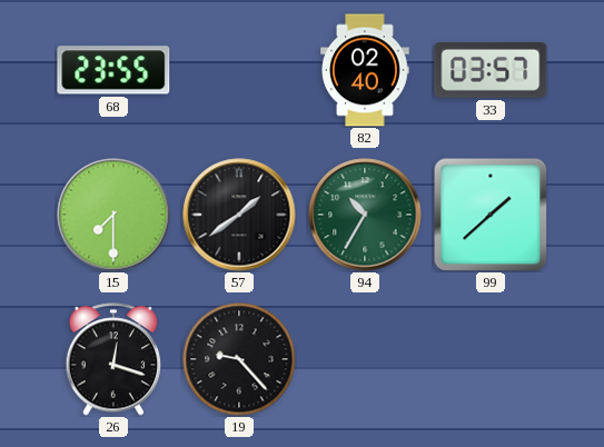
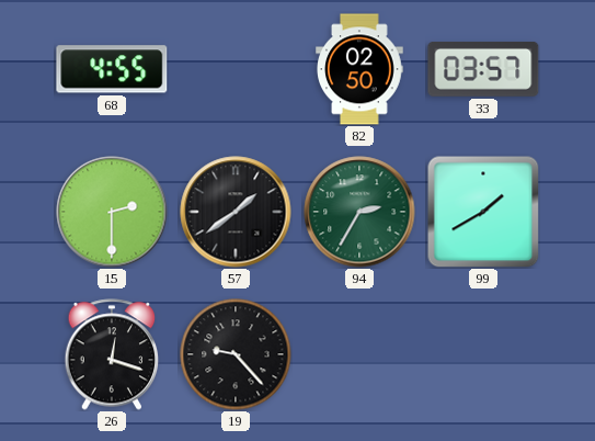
68: 23:55 -> 4:55 (112, 69)
82: 02:40 -> 02:50 (359, 69)
15: 7:30 -> 2:30 (112, 212)
94: 10:35 -> 2:35 (359, 212)
99: 1:38 -> 1:40 (483, 212)
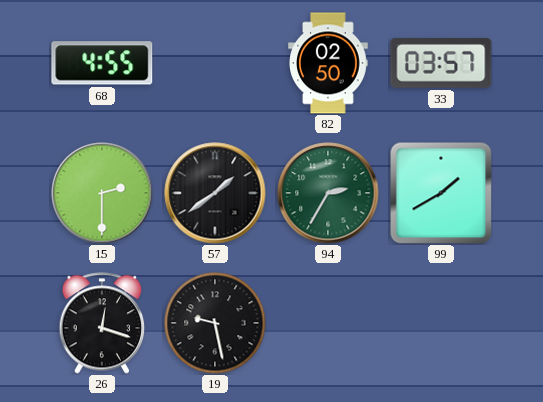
19: 9:23 -> 9:28 (215, 323)
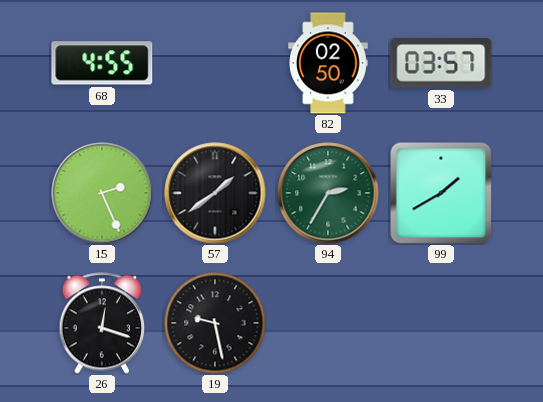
15: 2:30 -> 2:26 (102, 193)
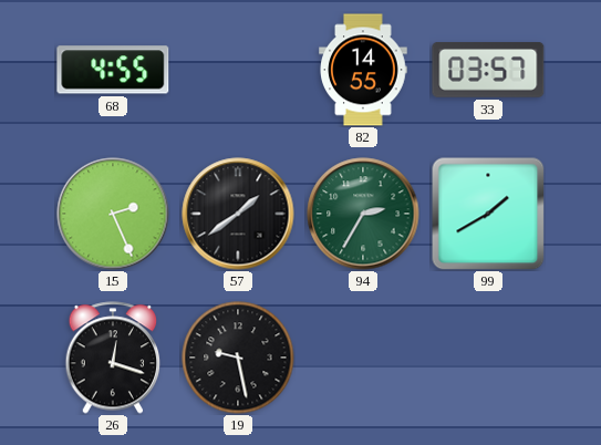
82: 02:50 -> 14:55 (363, 70)
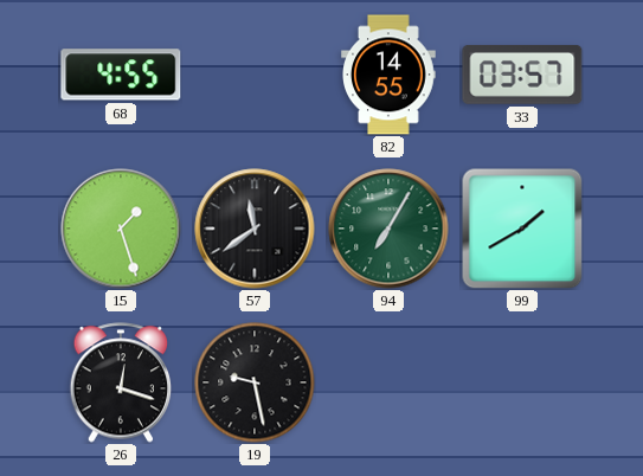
15: 2:26 -> 1:27 (121, 229)
57: 1:39 -> 11:39 (255, 229)
94: 2:35 -> 7:05 (388, 229)
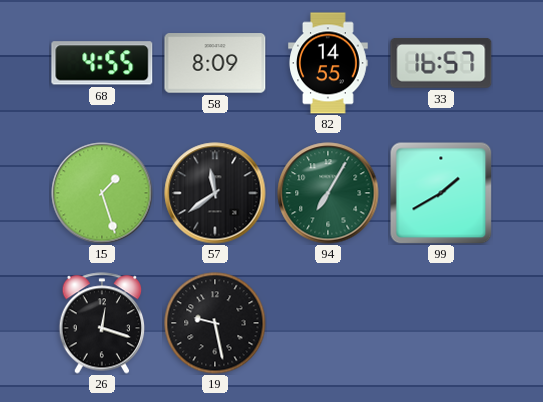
58: none -> 8:09 (215, 63)
33: 03:57 -> 16:57 (441, 64)
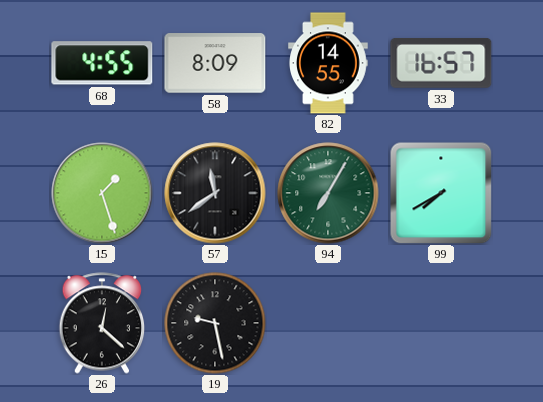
99: 1:40 -> 7:40 (441, 193)
26: 12:18 -> 12:22 (102, 323)
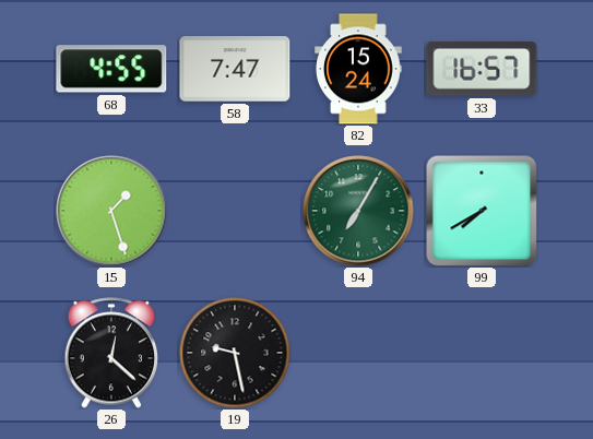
58: 8:09 -> 7:47 (235, 69)
82: 14:55 -> 15:24 (358, 69)
57: 11:39 -> none (215, 193)
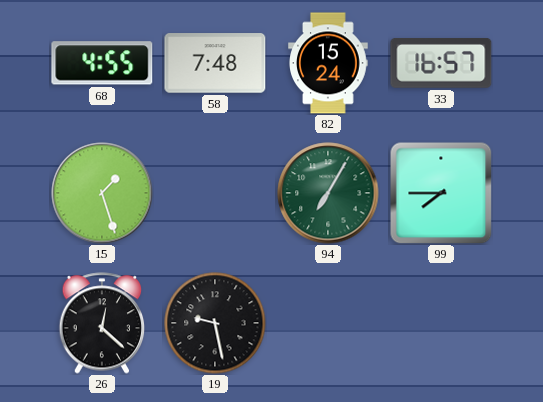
58: 7:47 -> 7:48 (215, 63)
99: 7:40 -> 7:45 (441, 193)
